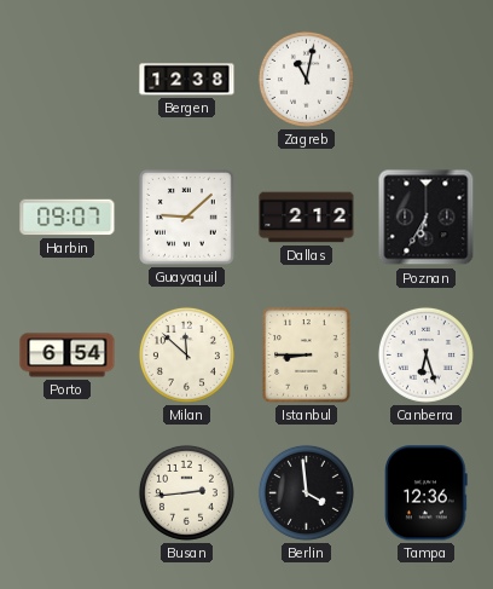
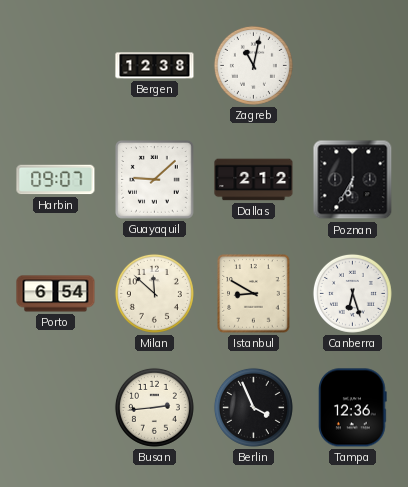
Istanbul: 8:45 -> 8:50 (254, 294)
Berlin: 3:59 -> 3:56 (253, 407)
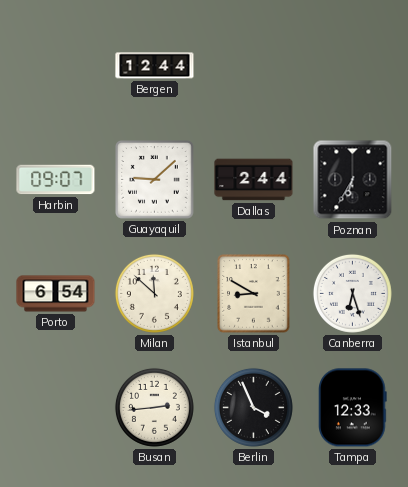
Bergen: 12:38 -> 12:44 (155, 66)
Zagreb: 11:02 -> none (253, 65)
Dallas: 2:12 -> 2:44 (254, 180)
Tampa: 12:36 -> 12:33 (353, 408)
